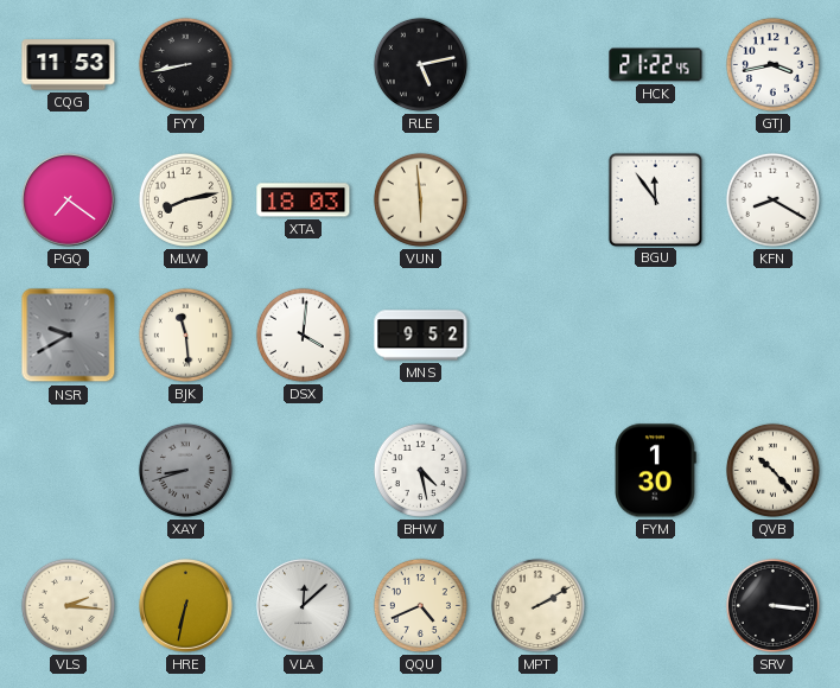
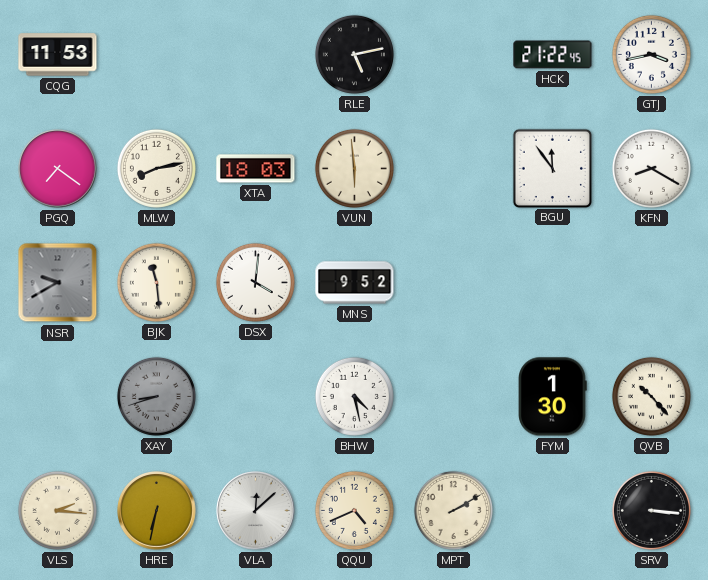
FYY: 8:43 -> none (185, 64)
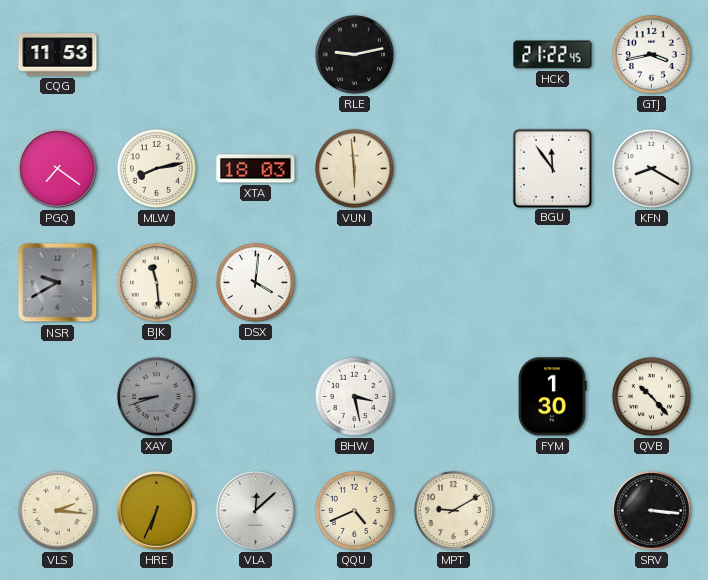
RLE: 5:13 -> 9:13 (354, 54)
MNS: 9:52 -> none (355, 283)
BHW: 4:28 -> 3:28 (354, 396)
HRE: 6:32 -> 6:34 (157, 511)
MPT: 2:10 -> 9:10 (453, 510)
